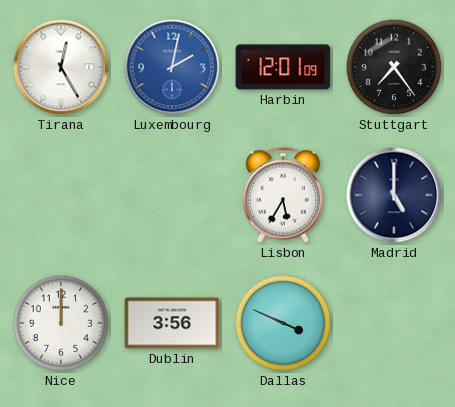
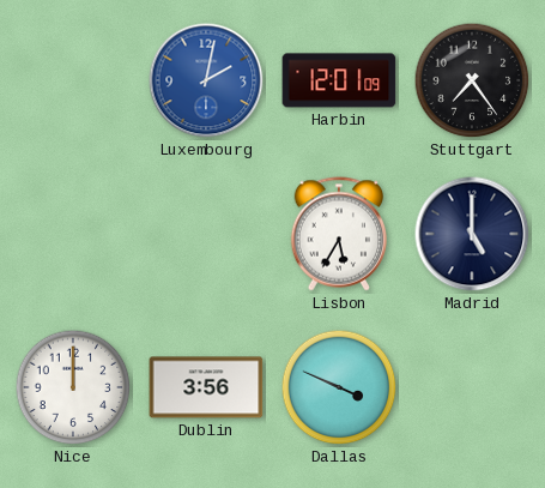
Tirana: 12:25 -> none (61, 67)
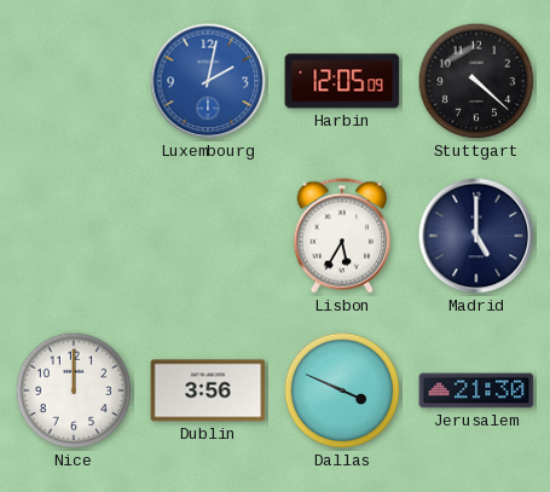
Harbin: 12:01 -> 12:05 (342, 81)
Stuttgart: 7:24 -> 4:22 (476, 81)
Jerusalem: none -> 21:30 (476, 390)
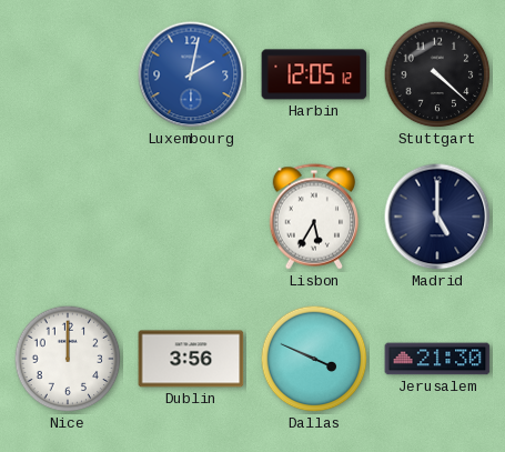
Harbin: 12:05:09 -> 12:05:12 (314, 74)
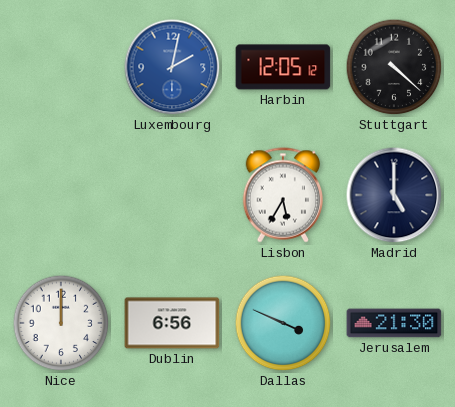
Dublin: 3:56 -> 6:56 (172, 323)
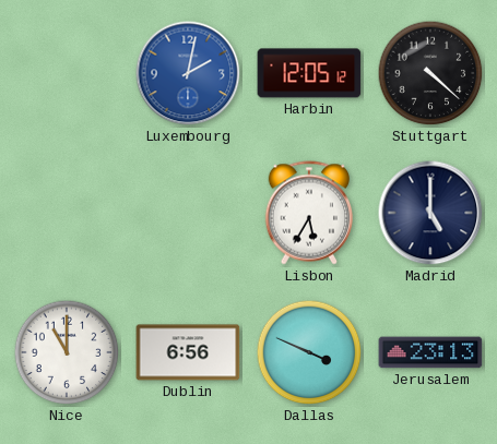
Nice: 12:00 -> 11:00 (67, 352)
Jerusalem: 21:30 -> 23:13 (430, 352)
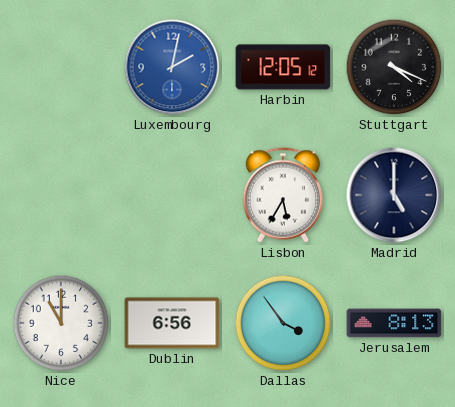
Stuttgart: 4:22 -> 4:19 (394, 67)
Dallas: 3:49 -> 3:54 (283, 323)
Jerusalem: 23:13 -> 8:13 (394, 323)
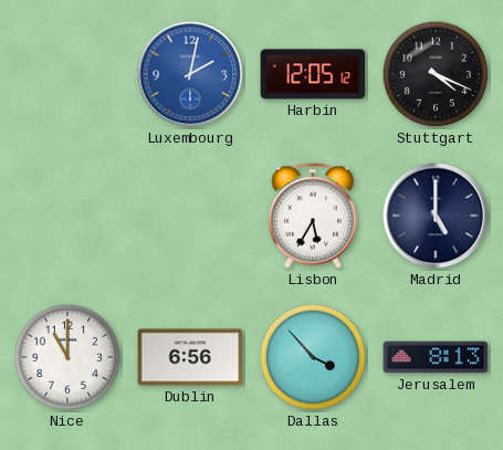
Dallas: 3:54 -> 3:53 (313, 357)
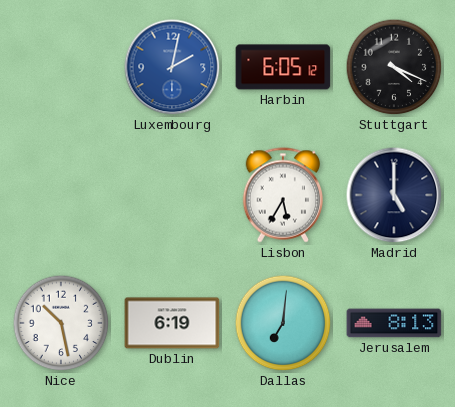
Harbin: 12:05 -> 6:05 (283, 67)
Nice: 11:00 -> 10:28 (61, 323)
Dublin: 6:56 -> 6:19 (172, 323)
Dallas: 3:53 -> 7:01 (283, 323)
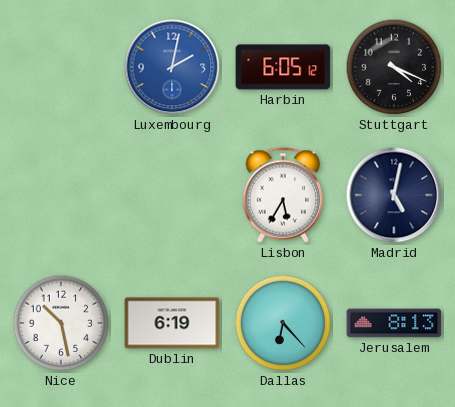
Madrid: 5:00 -> 5:02 (394, 195)
Dallas: 7:01 -> 6:23 (283, 323)
